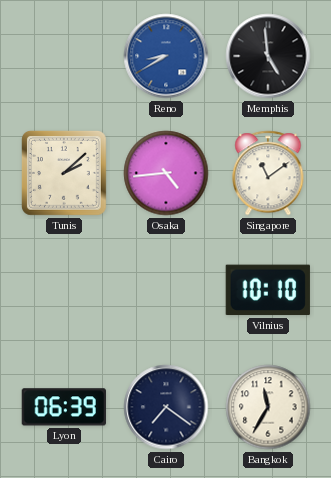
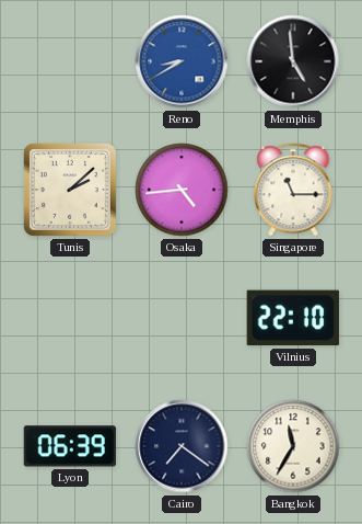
Singapore: 11:09 -> 11:15 (293, 190)
Vilnius: 10:10 -> 22:10 (293, 318)
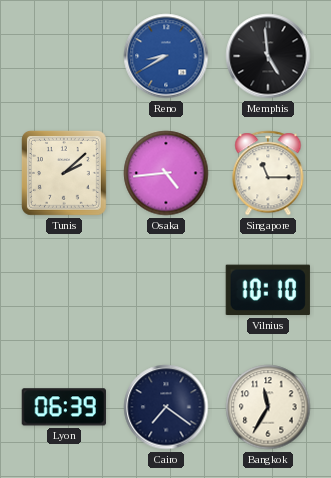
Vilnius: 22:10 -> 10:10 (268, 290)
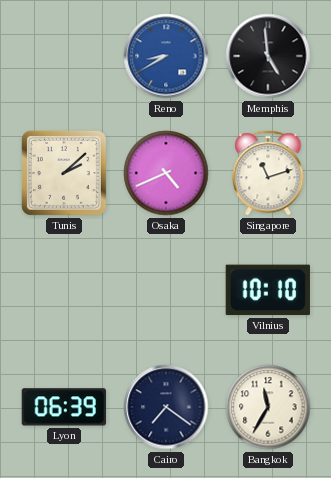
Osaka: 4:44 -> 4:41 (166, 173)
Singapore: 11:15 -> 11:12 (268, 173)
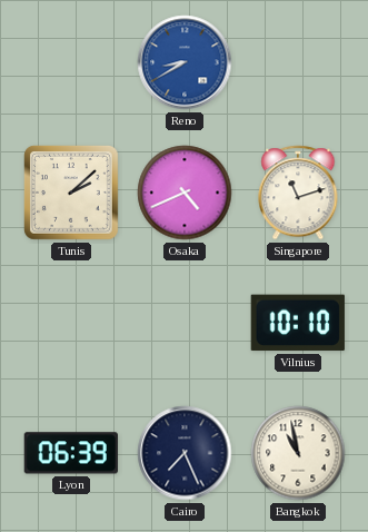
Memphis: 4:59 -> none (268, 56)
Cairo: 7:21 -> 7:26 (185, 453)
Bangkok: 11:35 -> 10:58 (298, 453)
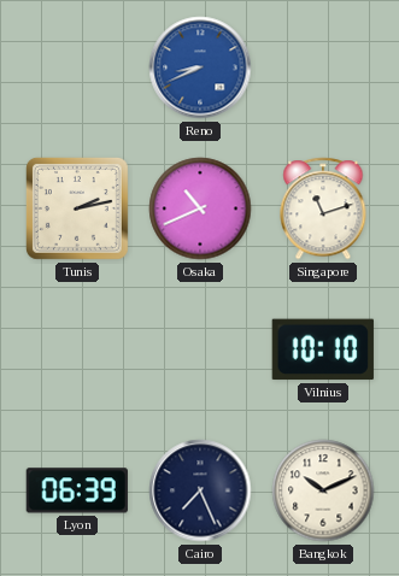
Reno: 8:40 -> 8:41 (200, 67)
Tunis: 2:08 -> 2:13 (78, 210)
Osaka: 4:41 -> 10:41 (200, 208)
Bangkok: 10:58 -> 10:11 (323, 490)
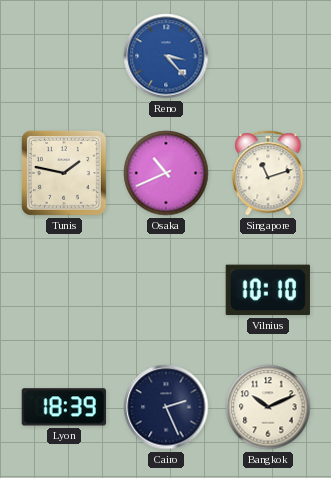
Reno: 8:41 -> 3:23 (166, 56)
Tunis: 2:13 -> 1:47 (65, 174)
Lyon: 06:39 -> 18:39 (64, 407)
Cairo: 7:26 -> 2:26 (166, 407)
